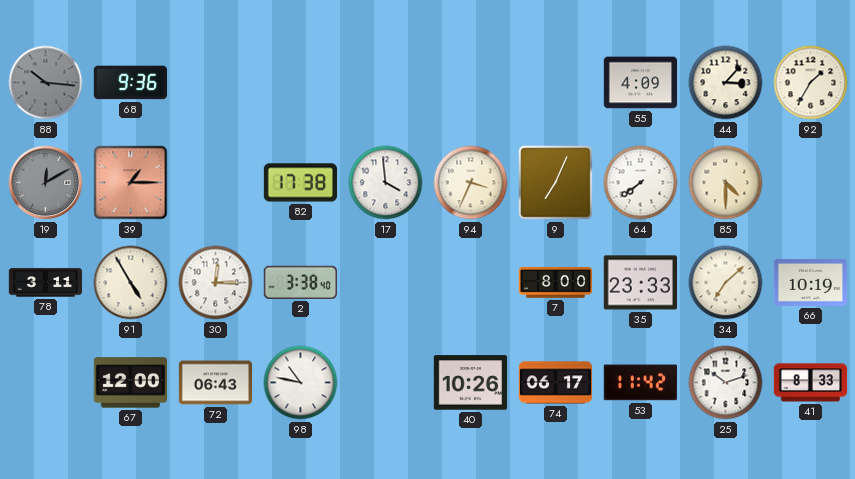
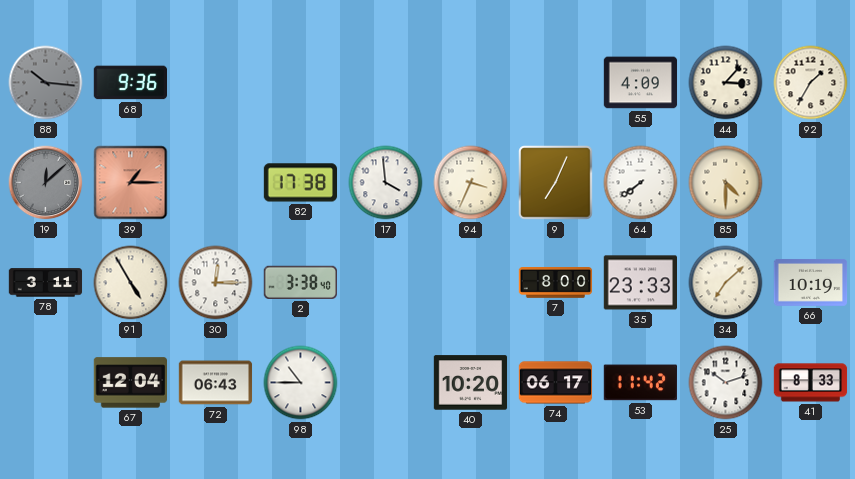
19: 12:10 -> 12:08 (46, 183)
67: 12:00 -> 12:04 (130, 383)
98: 10:47 -> 10:45 (301, 383)
40: 10:26 -> 10:20 (471, 383)
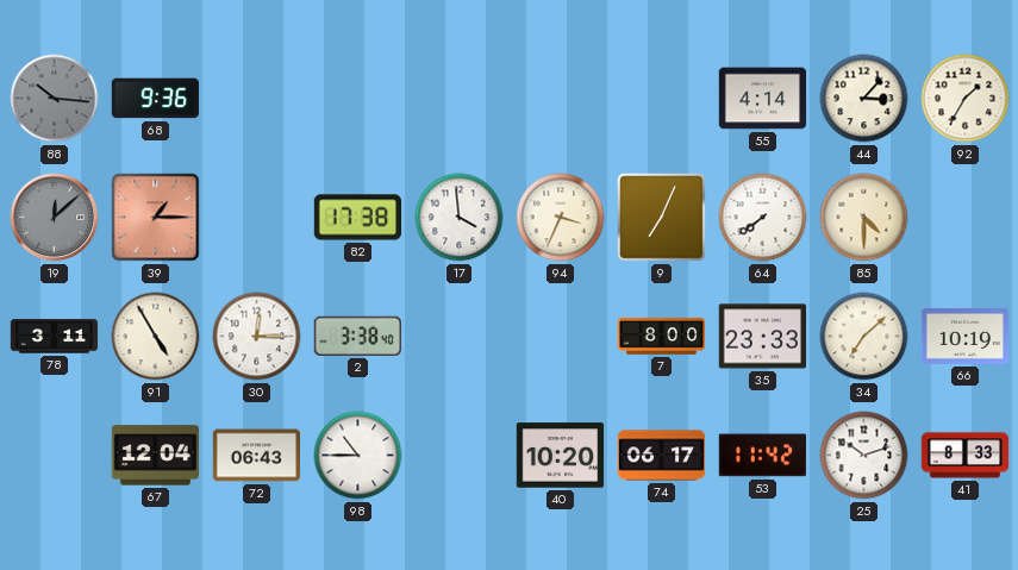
55: 4:09 -> 4:14 (763, 99)
